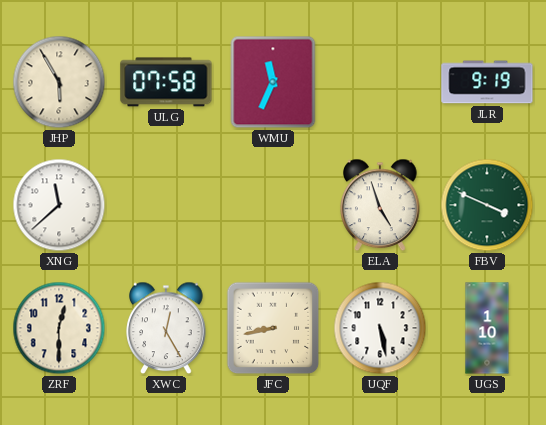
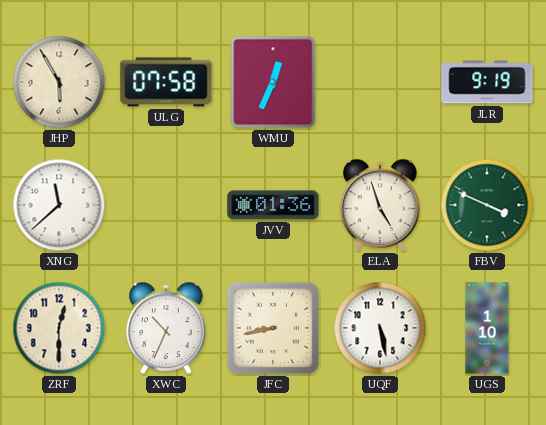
WMU: 11:34 -> 12:34 (273, 82)
JVV: none -> 01:36 (273, 205)
XWC: 12:25 -> 10:34 (166, 328)
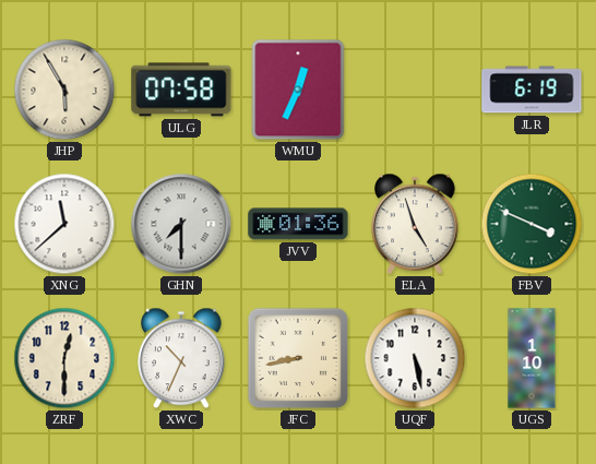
JLR: 9:19 -> 6:19 (532, 90)
GHN: none -> 7:30 (181, 224)
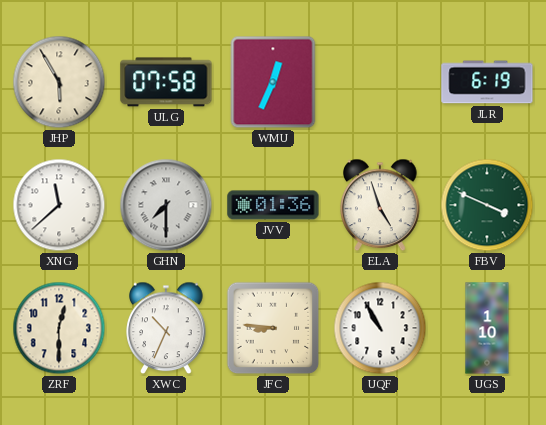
JFC: 8:43 -> 8:46 (273, 328)
UQF: 5:28 -> 10:55 (380, 328)
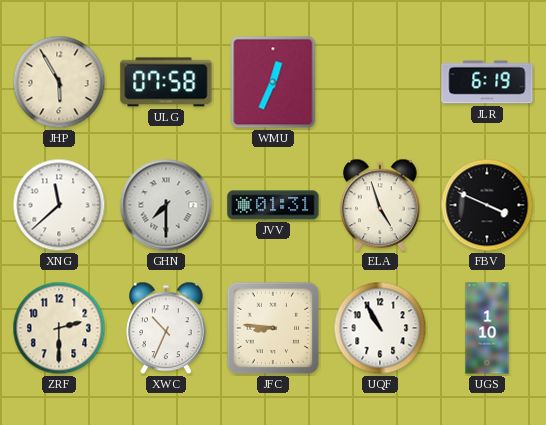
JVV: 01:36 -> 01:31 (273, 205)
FBV dial: green -> black (487, 205)
ZRF: 12:30 -> 2:30 (59, 328)
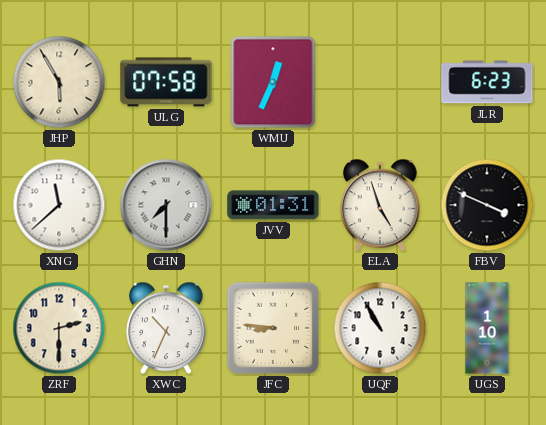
JLR: 6:19 -> 6:23 (487, 82)
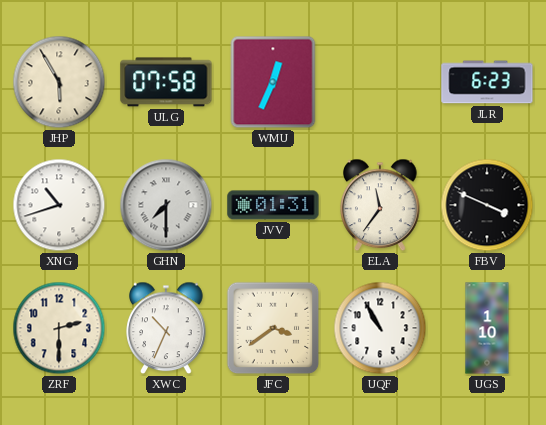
XNG: 11:38 -> 10:42 (59, 205)
ELA: 4:57 -> 11:36 (380, 205)
JFC: 8:46 -> 3:39 (273, 328)
